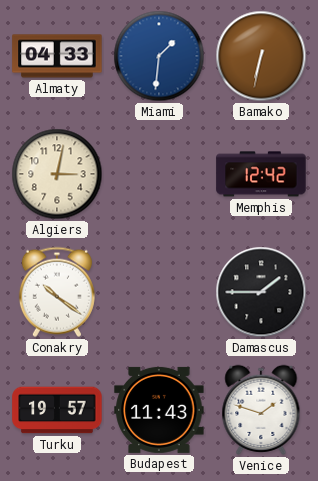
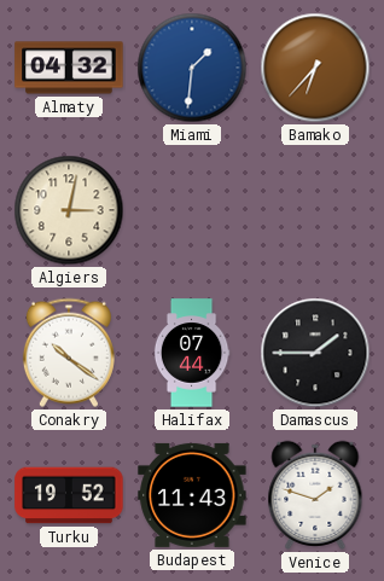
Almaty: 04:33 -> 04:32 (69, 68)
Bamako: 6:32 -> 6:37 (315, 68)
Memphis: 12:42 -> none (261, 174)
Halifax: none -> 07:44 (192, 353)
Turku: 19:57 -> 19:52 (69, 495)
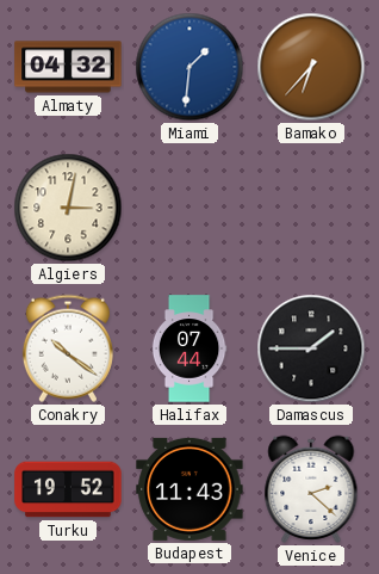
Venice: 1:48 -> 2:22 (311, 489)
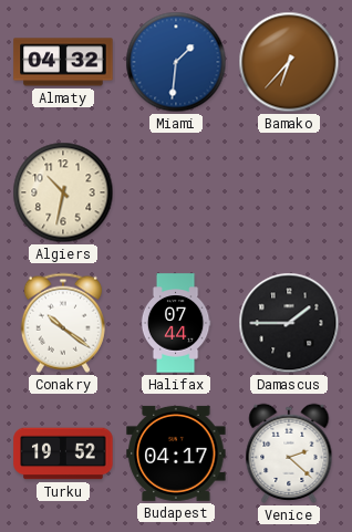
Algiers: 3:02 -> 10:32 (63, 192)
Budapest: 11:43 -> 04:17 (176, 453)
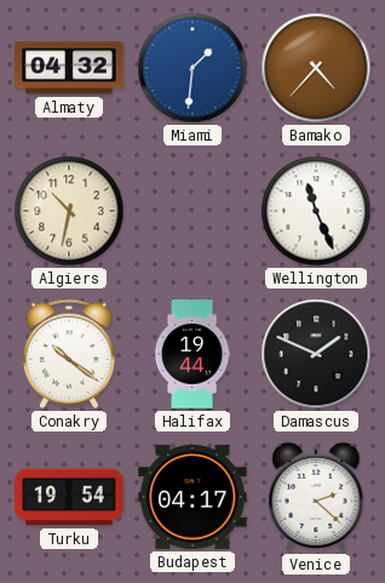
Bamako: 6:37 -> 4:37 (316, 68)
Wellington: none -> 11:26 (316, 211)
Halifax: 07:44 -> 19:44 (192, 354)
Damascus: 1:45 -> 1:49 (316, 354)
Turku: 19:52 -> 19:54 (69, 497)
